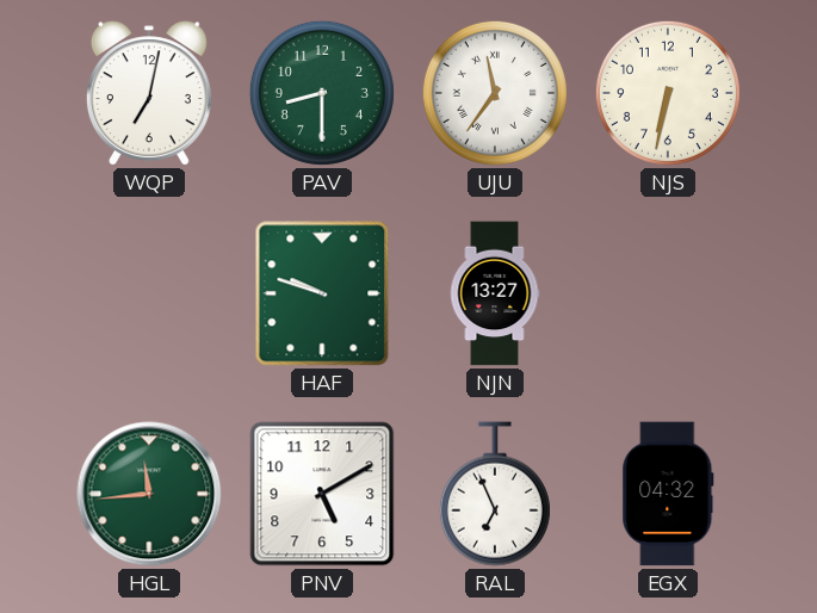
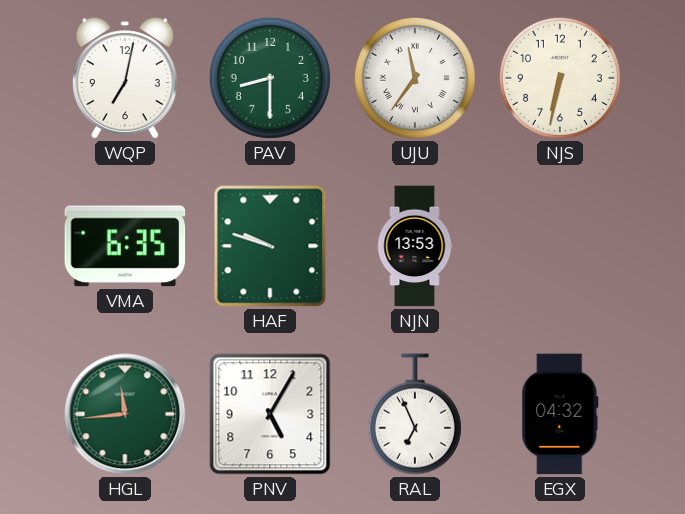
VMA: none -> 6:35 (125, 246)
NJN: 13:27 -> 13:53 (415, 246)
PNV: 5:10 -> 5:05 (270, 414)
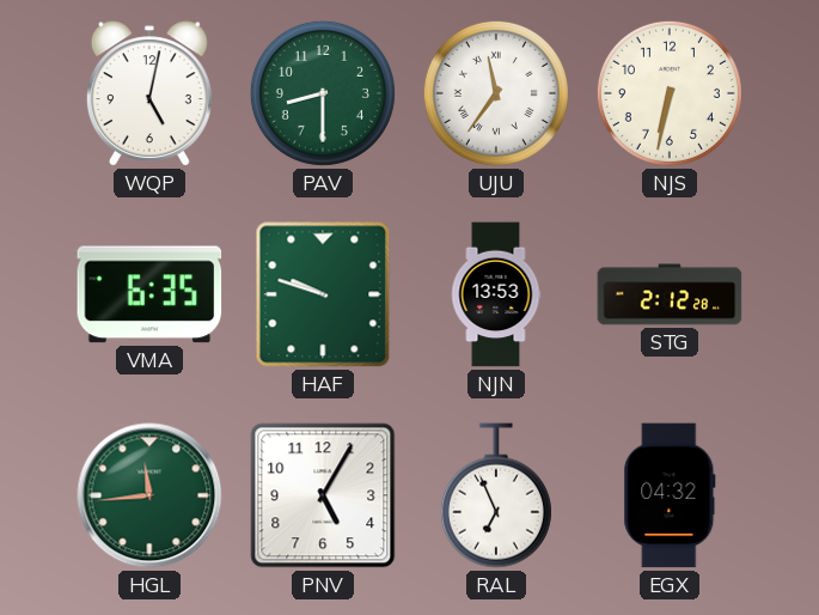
WQP: 7:02 -> 5:02 (149, 93)
STG: none -> 2:12 (670, 294)
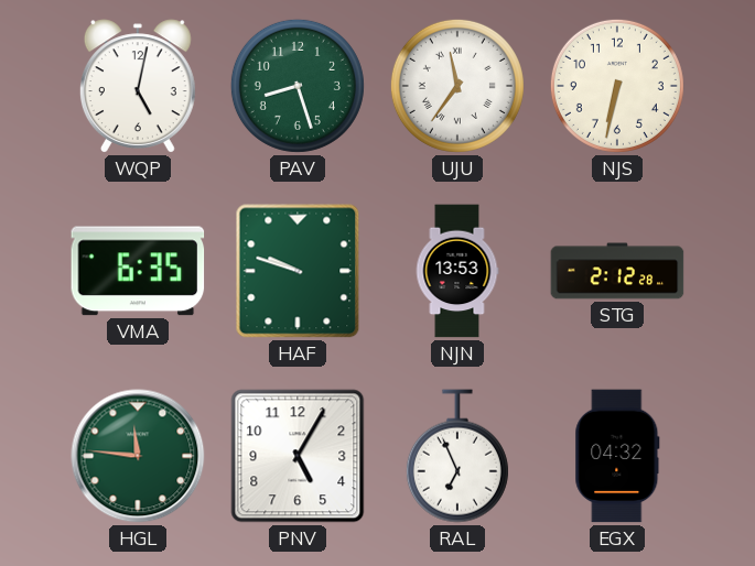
PAV: 8:30 -> 8:27 (298, 86)
HGL: 11:44 -> 11:46 (138, 456)
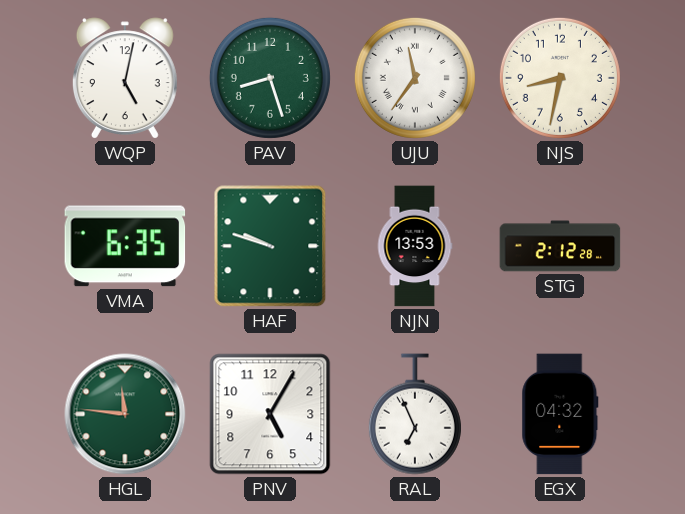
NJS: 6:32 -> 8:32 (560, 78)
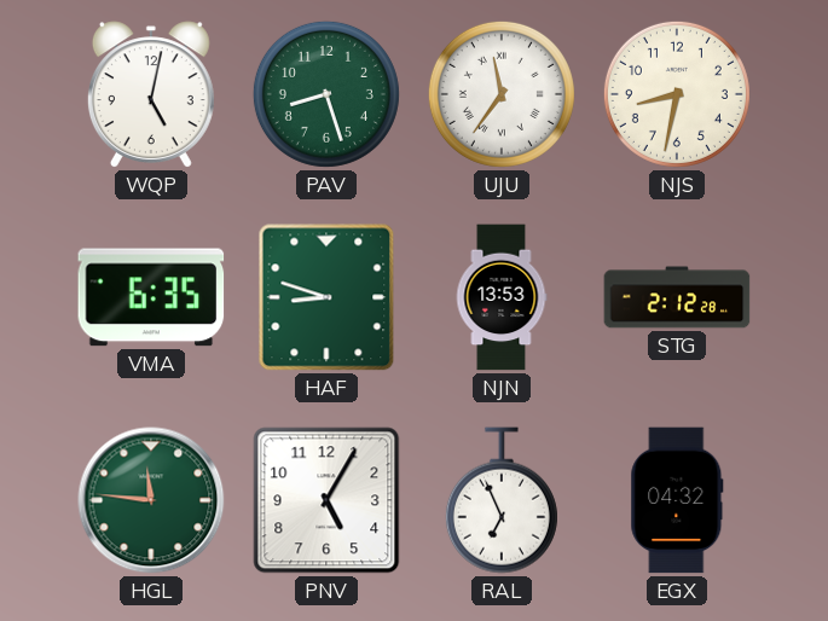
HAF: 9:48 -> 8:48 (326, 297)
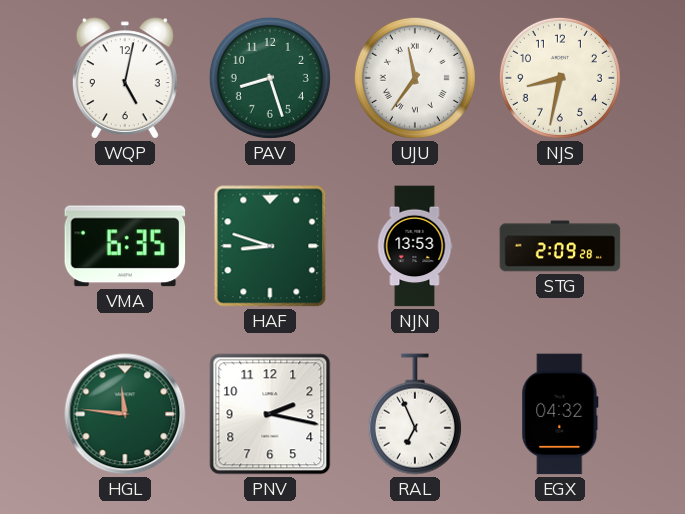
STG: 2:12 -> 2:09 (560, 246)
PNV: 5:05 -> 2:17 (270, 414)
